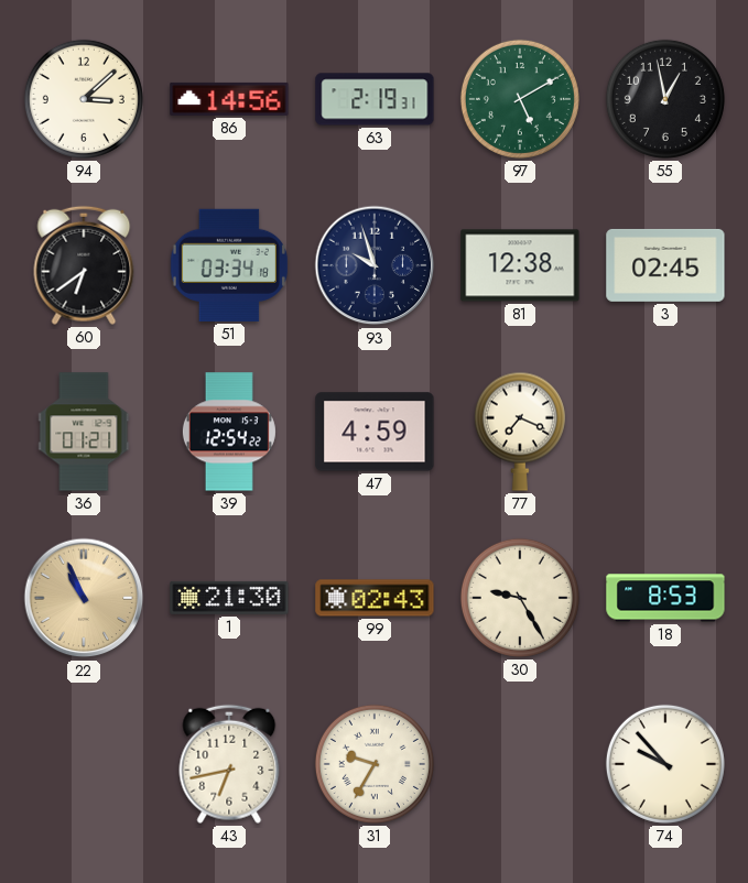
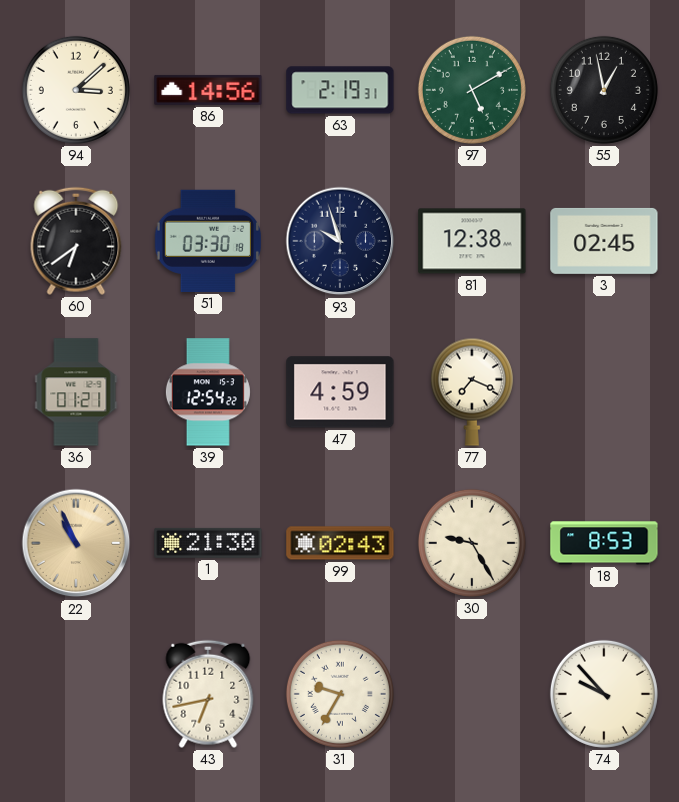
51: 03:34 -> 03:30 (208, 241)
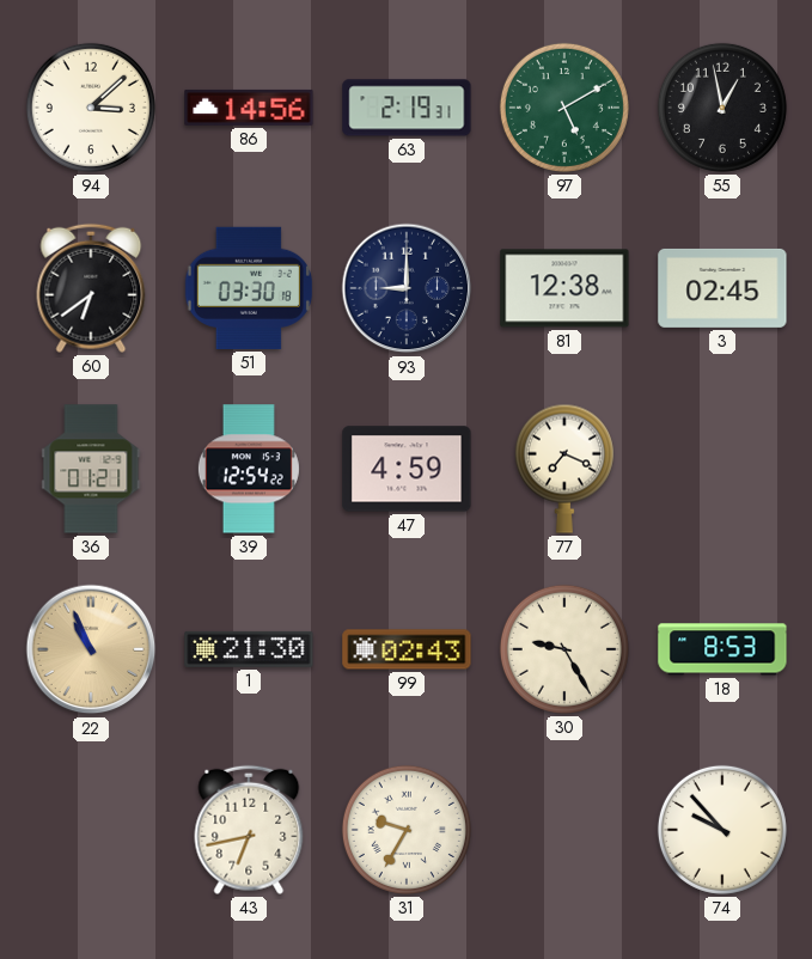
93: 9:57 -> 9:00 (407, 288)
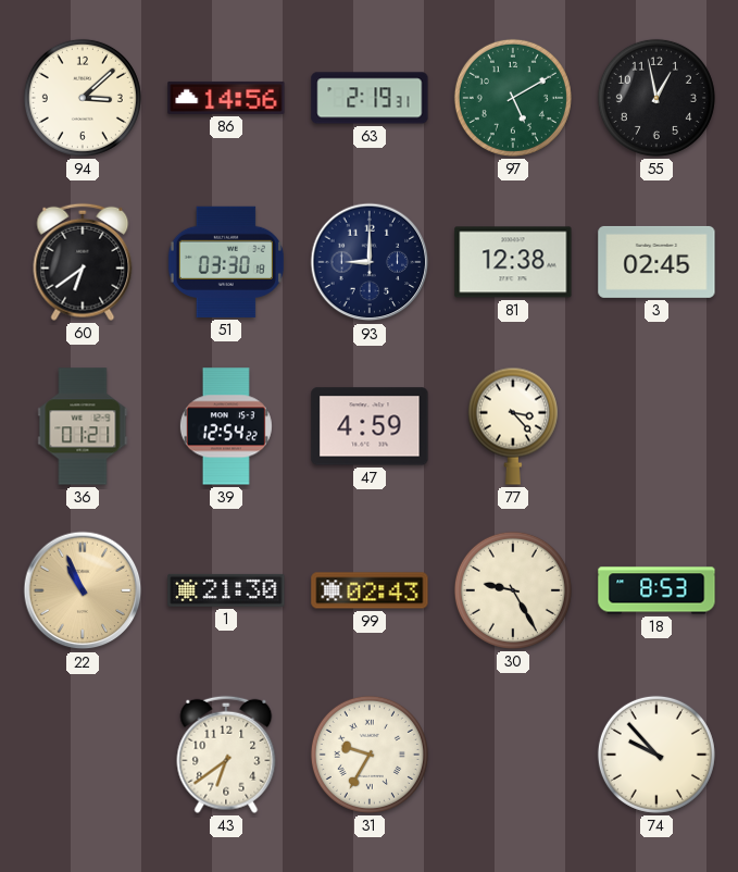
77: 7:19 -> 3:23 (513, 426)
43: 6:43 -> 6:39 (226, 755)
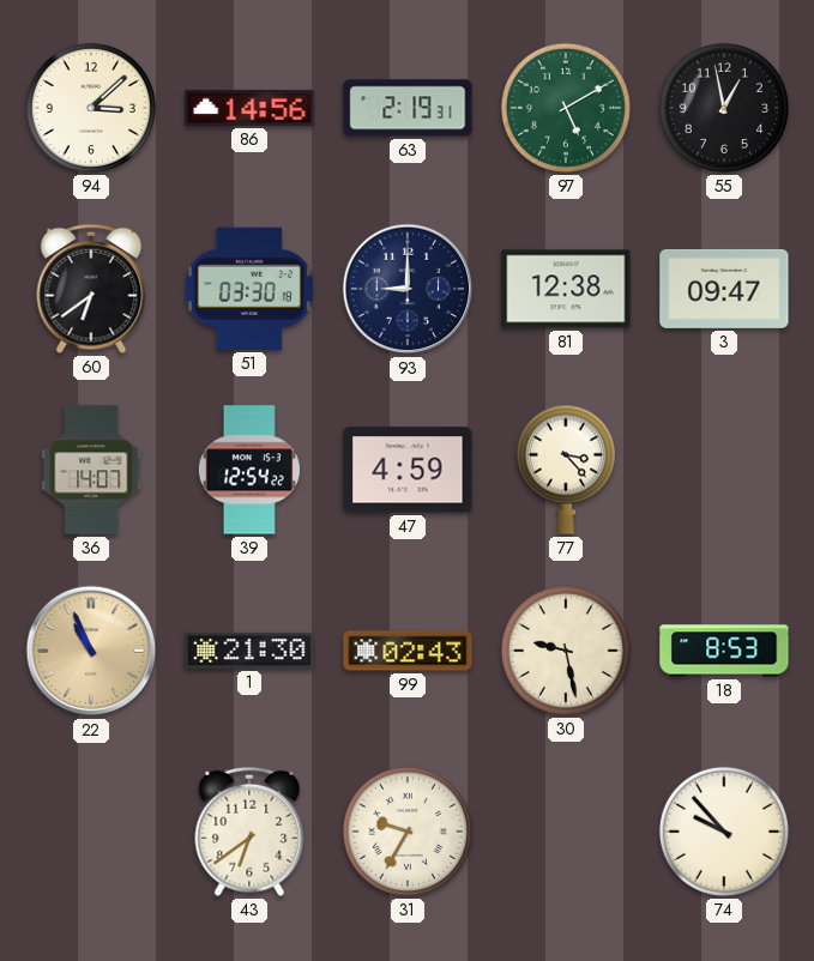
3: 02:45 -> 09:47 (724, 289)
36: 01:21 -> 14:07 (91, 470)
30: 9:25 -> 9:28 (566, 651)
